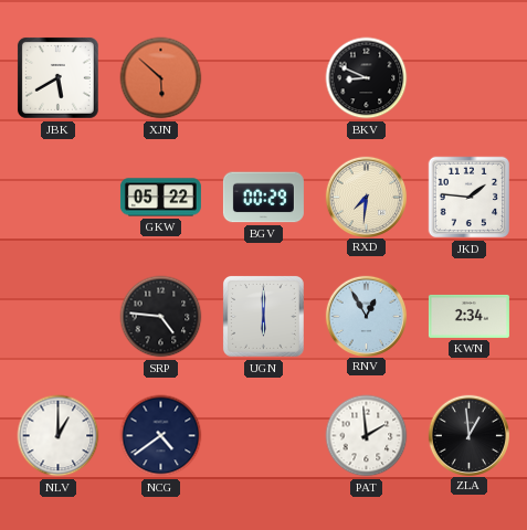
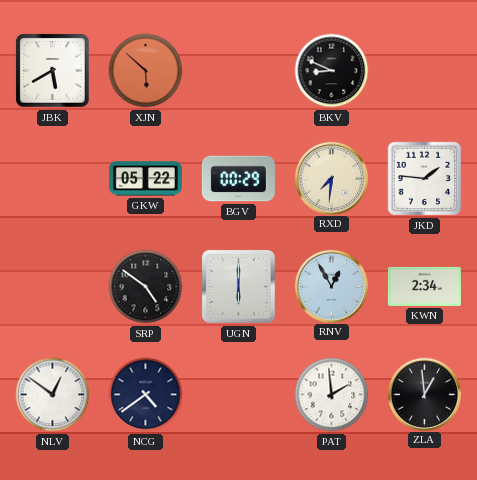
SRP: 4:46 -> 4:51 (146, 287)
NLV: 1:00 -> 12:51 (53, 395)
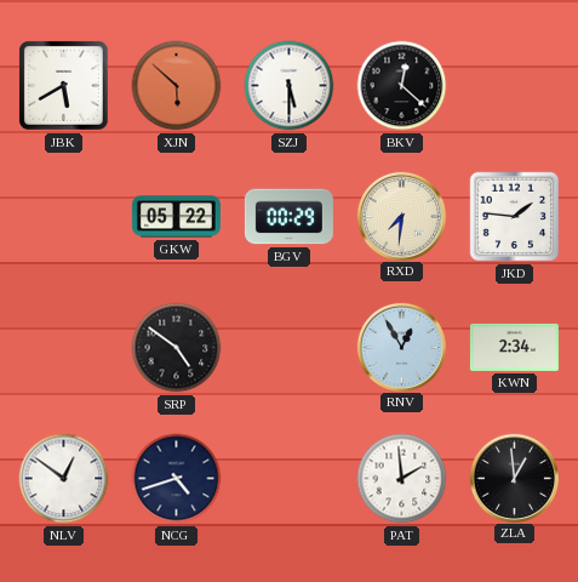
SZJ: none -> 5:30 (290, 86)
BKV: 8:49 -> 12:22 (402, 86)
UGN: 6:00 -> none (238, 286)
NCG: 4:39 -> 4:42 (177, 479)
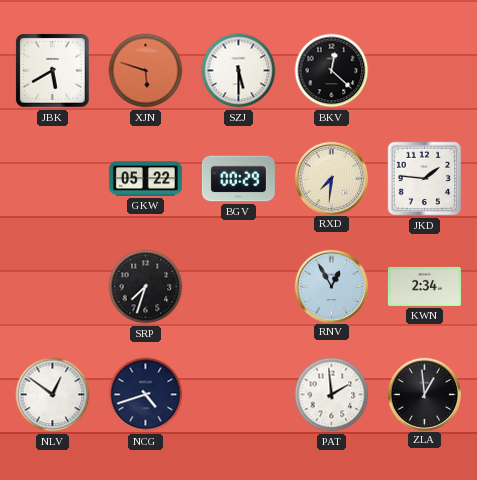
XJN: 5:52 -> 5:48 (146, 71)
SRP: 4:51 -> 7:33 (146, 287)
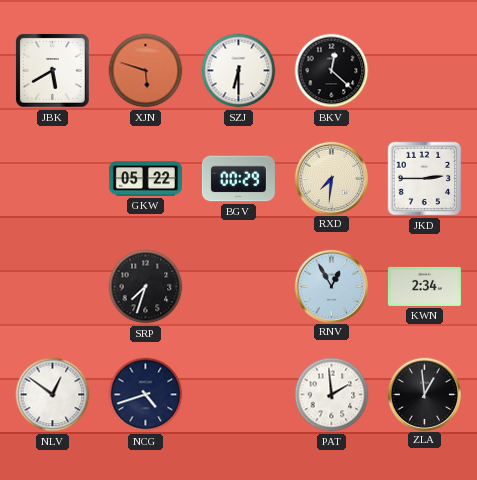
SZJ: 5:30 -> 6:30 (239, 71)
JKD: 1:46 -> 2:45 (425, 179)
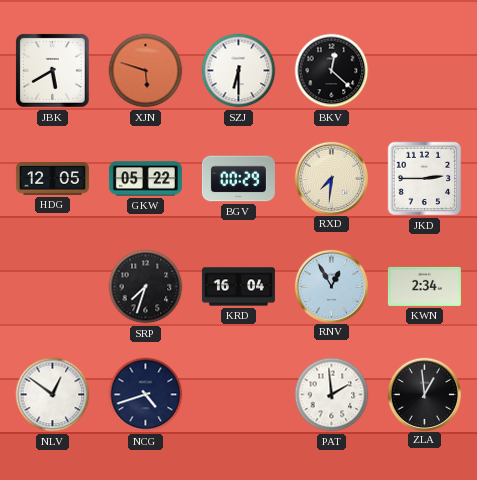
HDG: none -> 12:05 (52, 179)
KRD: none -> 16:04 (238, 287)
